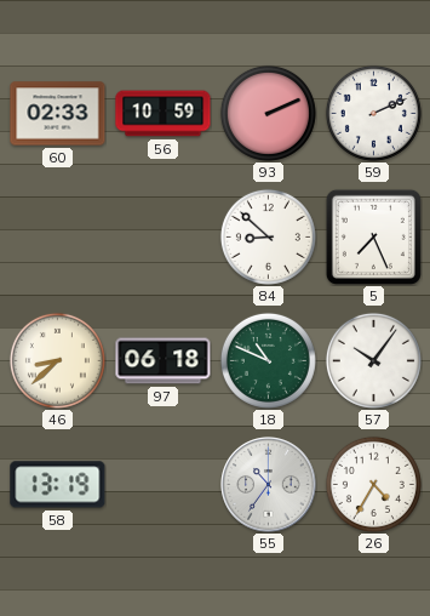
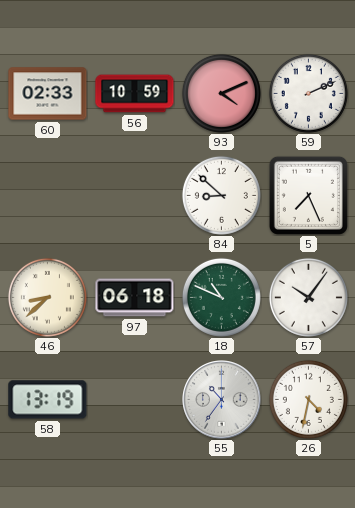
93: 2:11 -> 4:11 (221, 93)
26: 4:35 -> 4:32 (308, 399)
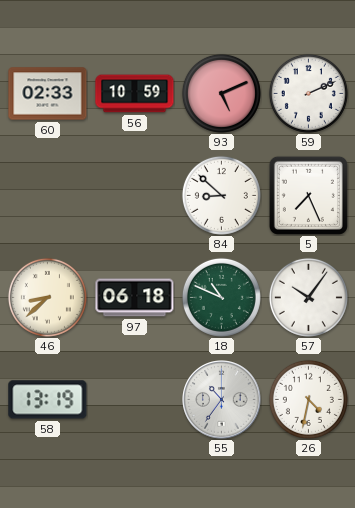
93: 4:11 -> 5:11 (221, 93)
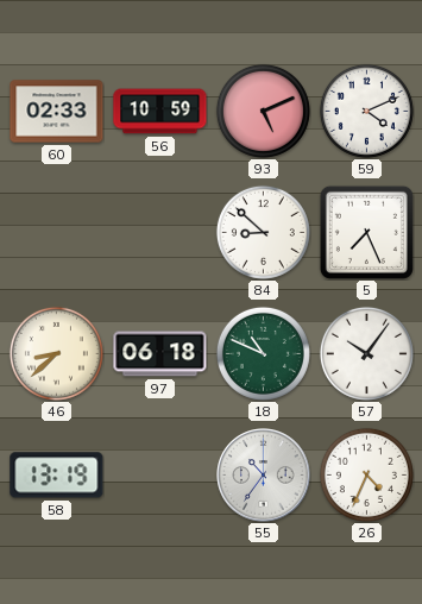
59: 2:11 -> 4:11 (366, 111)
26: 4:32 -> 4:34 (366, 474)
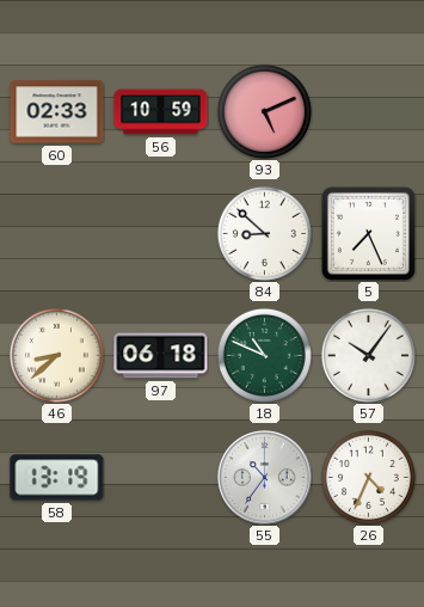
59: 4:11 -> none (366, 111)
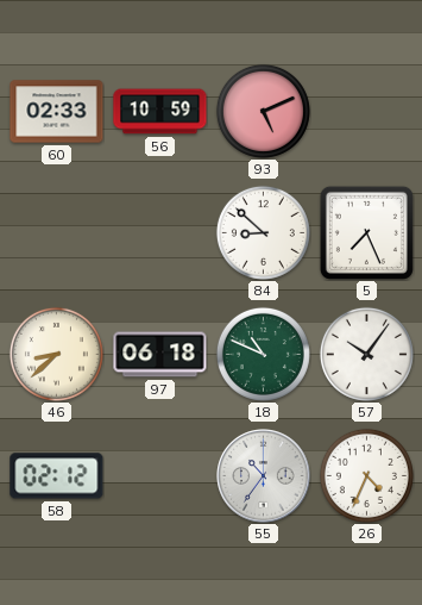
58: 13:19 -> 02:12 (57, 476)
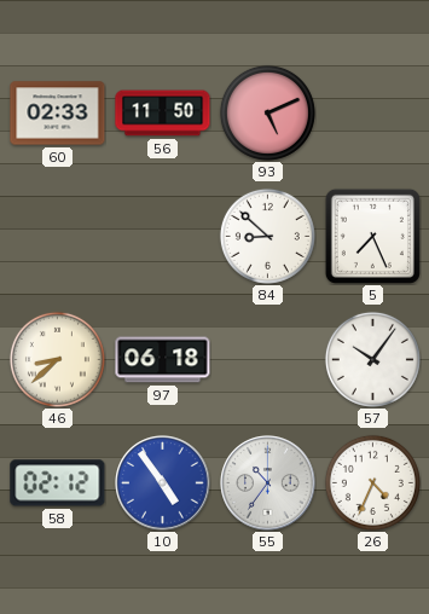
56: 10:59 -> 11:50 (163, 114)
18: 10:49 -> none (263, 354)
10: none -> 4:54 (163, 483)
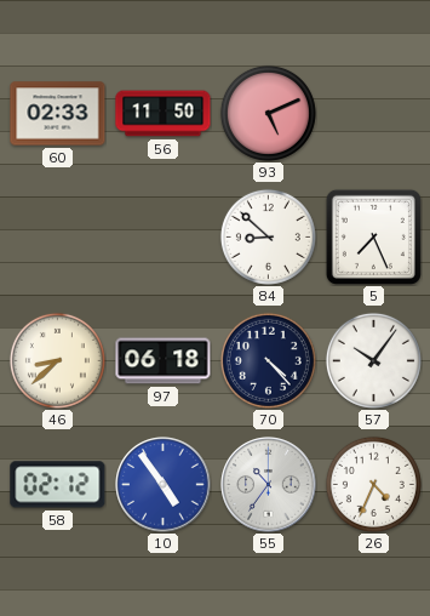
70: none -> 4:23 (268, 360)
